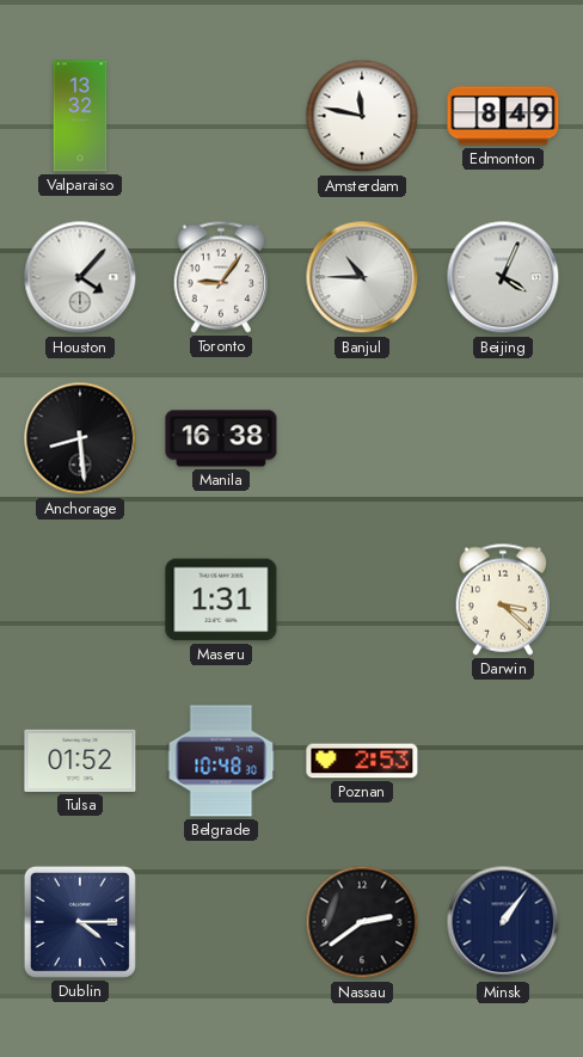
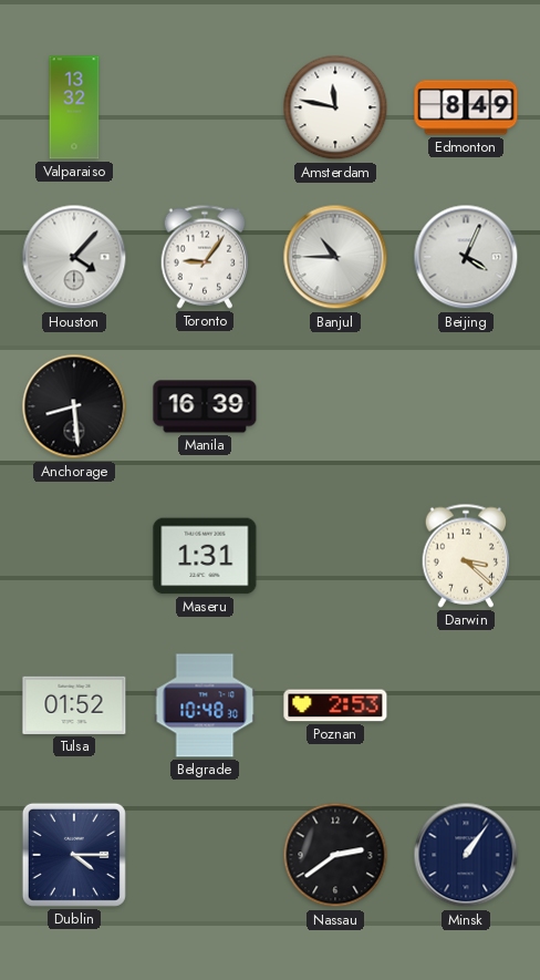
Manila: 16:38 -> 16:39 (205, 406)
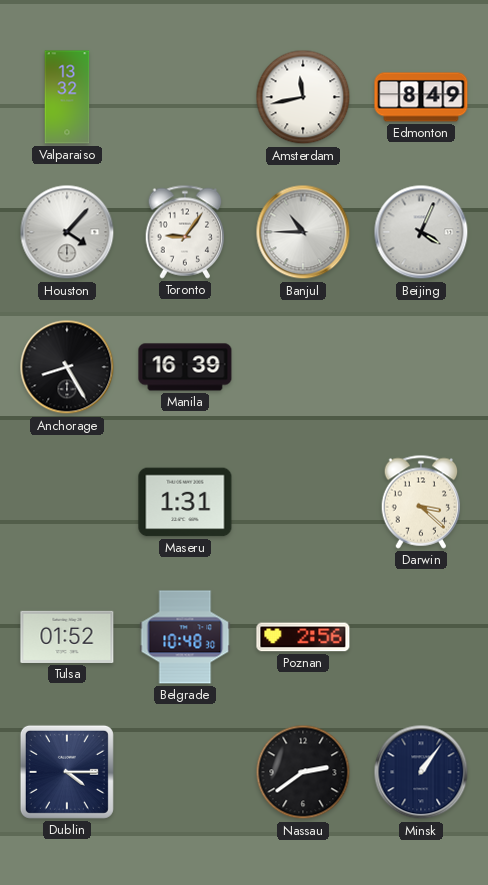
Amsterdam: 11:47 -> 11:43 (303, 97)
Anchorage: 8:29 -> 8:25 (67, 367)
Poznan: 2:53 -> 2:56 (303, 637)
